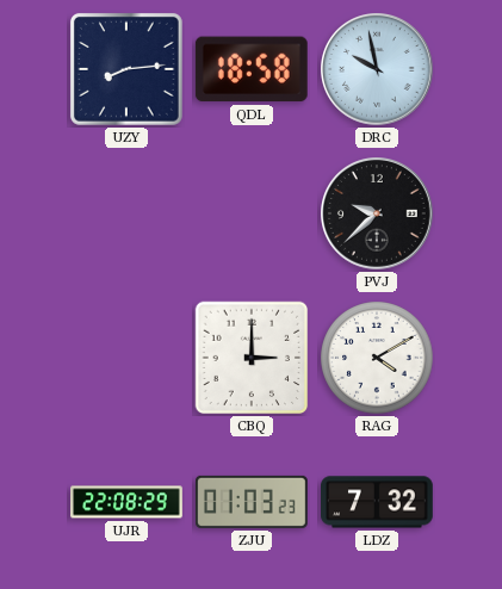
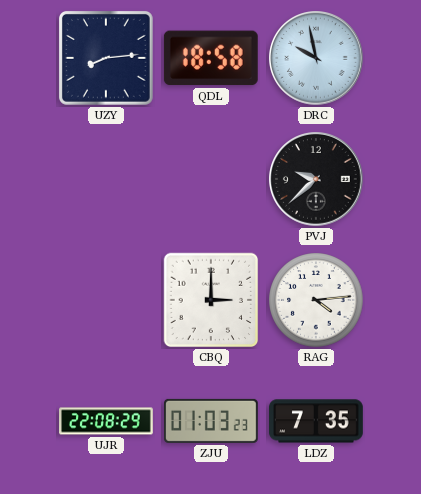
RAG: 4:10 -> 4:14 (316, 300)
LDZ: 7:32 -> 7:35 (317, 421)
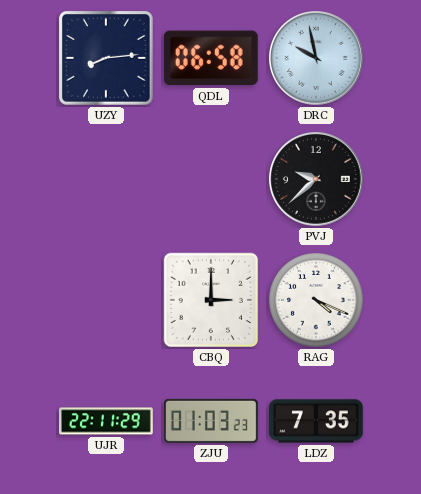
QDL: 18:58 -> 06:58 (211, 58)
RAG: 4:14 -> 4:19 (316, 300)
UJR: 22:08 -> 22:11 (106, 421)
